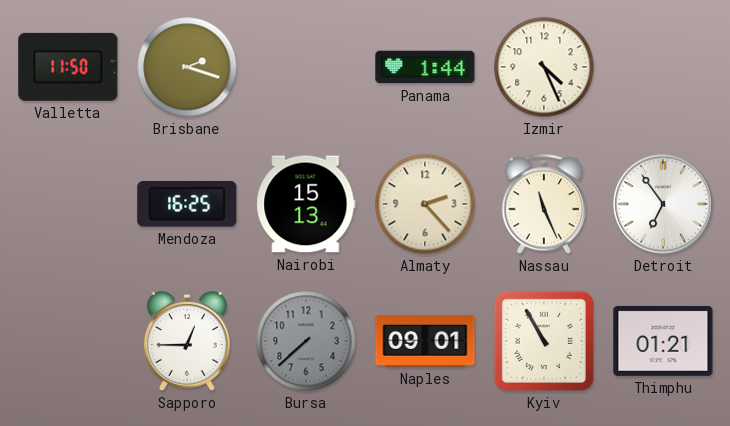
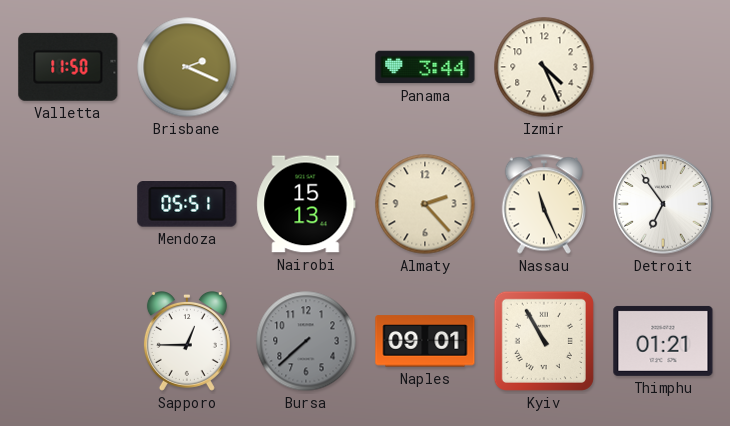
Brisbane: 2:18 -> 2:19 (187, 67)
Panama: 1:44 -> 3:44 (425, 67)
Mendoza: 16:25 -> 05:51 (187, 205)
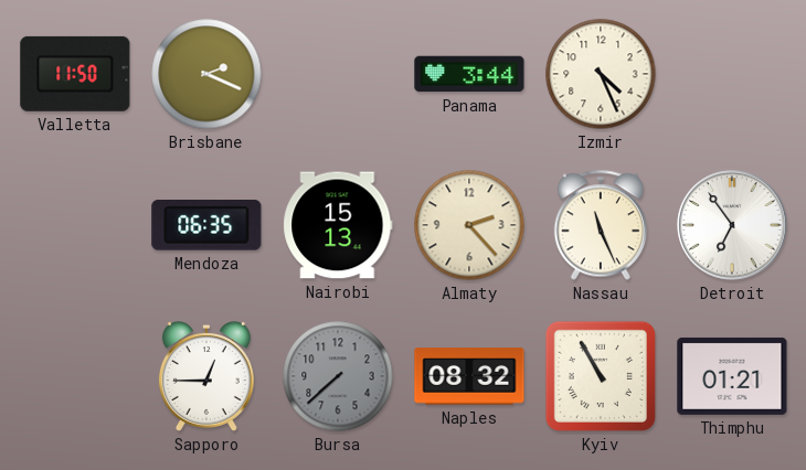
Mendoza: 05:51 -> 06:35 (206, 226)
Naples: 09:01 -> 08:32 (469, 376)
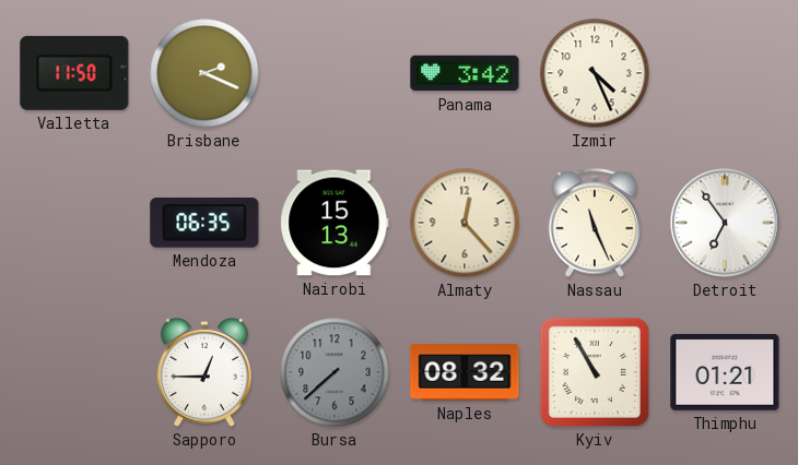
Panama: 3:44 -> 3:42 (465, 73)
Almaty: 2:23 -> 12:23 (465, 223)
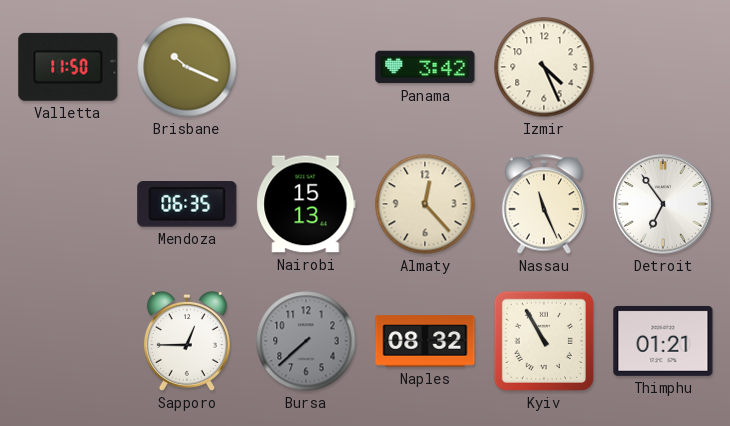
Brisbane: 2:19 -> 10:19 (187, 67)
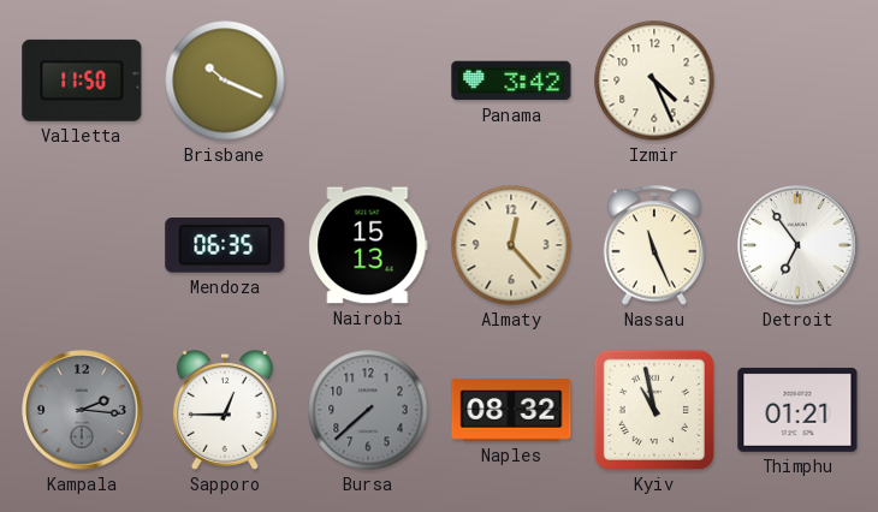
Kampala: none -> 2:16 (82, 410)
Kyiv: 10:55 -> 10:58 (654, 410)
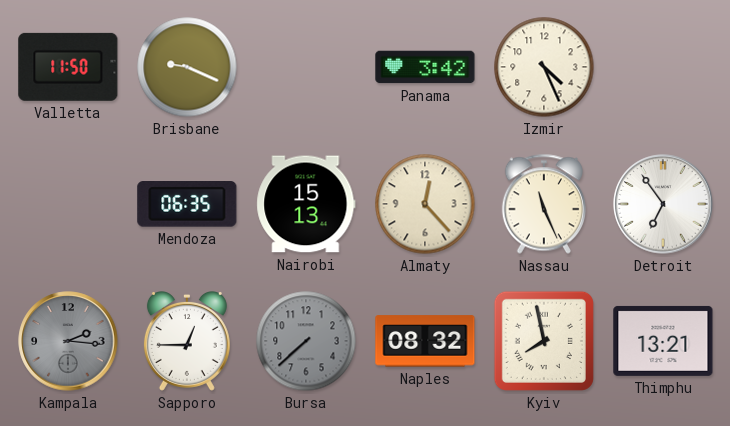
Brisbane: 10:19 -> 9:19 (187, 67)
Kyiv: 10:58 -> 7:58 (544, 341)
Thimphu: 01:21 -> 13:21 (663, 341)
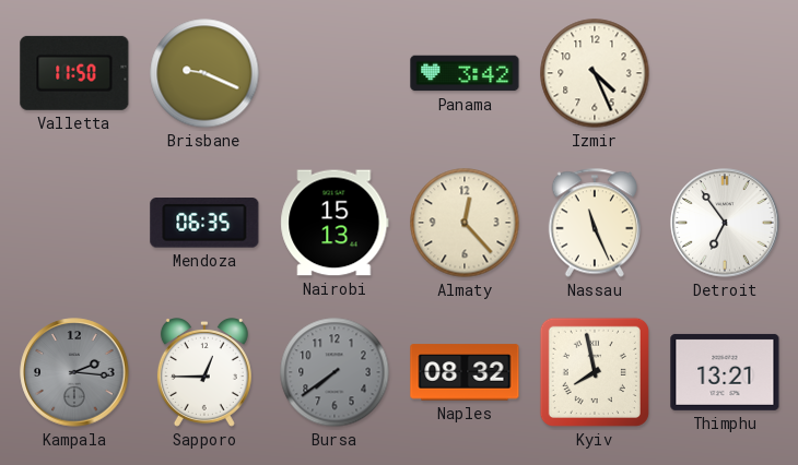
Bursa: 7:38 -> 7:39 (335, 372)
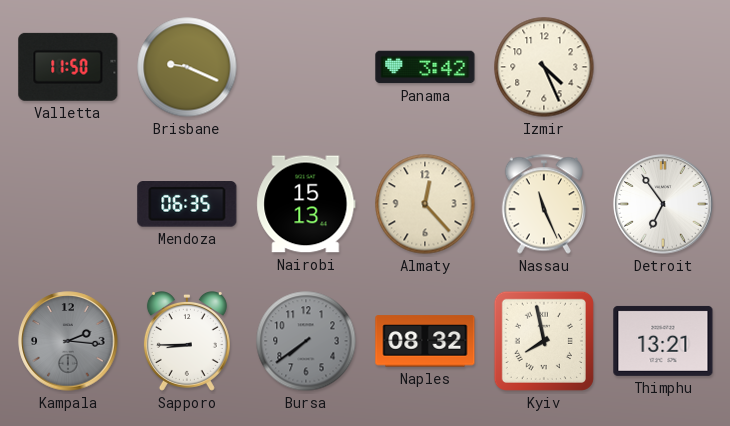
Sapporo: 12:45 -> 8:45 (187, 342)
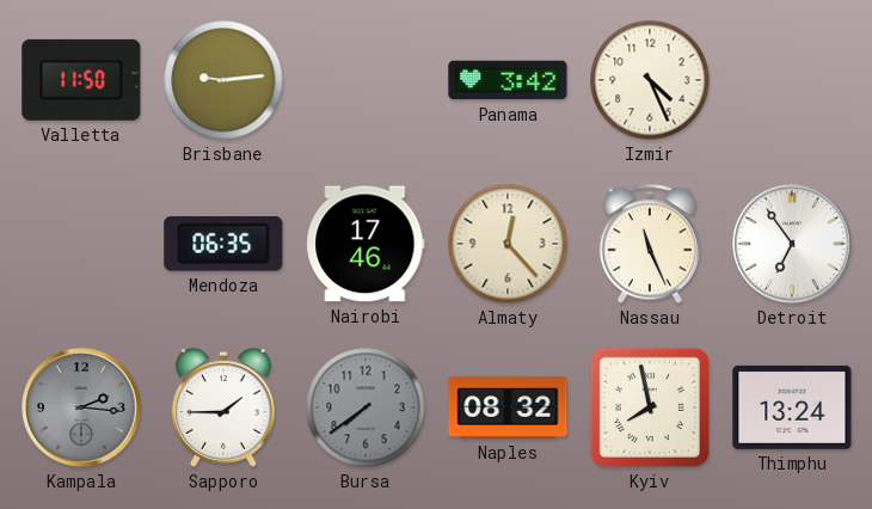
Brisbane: 9:19 -> 9:14 (223, 80)
Nairobi: 15:13 -> 17:46 (366, 244)
Sapporo: 8:45 -> 1:45 (223, 409)
Thimphu: 13:21 -> 13:24 (792, 407)
